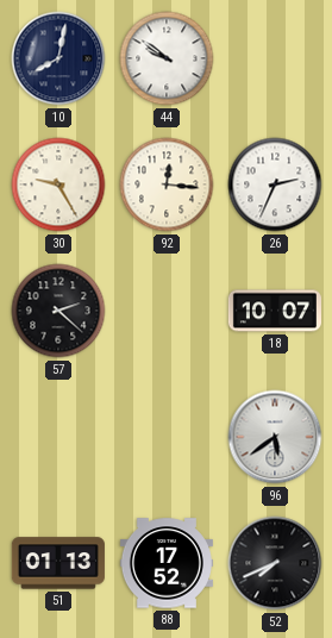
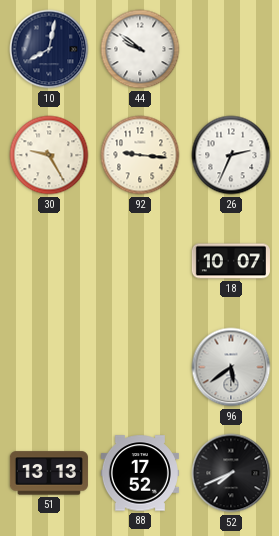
92: 12:16 -> 9:16 (140, 155)
57: 2:22 -> none (58, 311)
51: 01:13 -> 13:13 (49, 473)
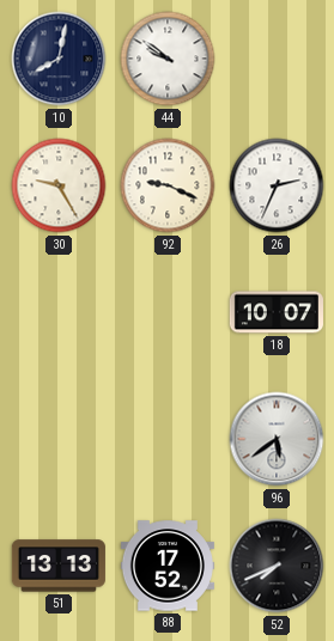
92: 9:16 -> 9:19 (168, 185)
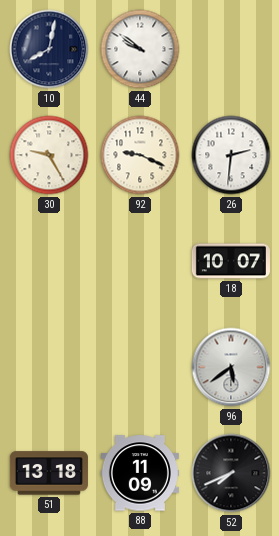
26: 2:34 -> 2:31 (231, 155)
51: 13:13 -> 13:18 (49, 473)
88: 17:52 -> 11:09 (140, 473)
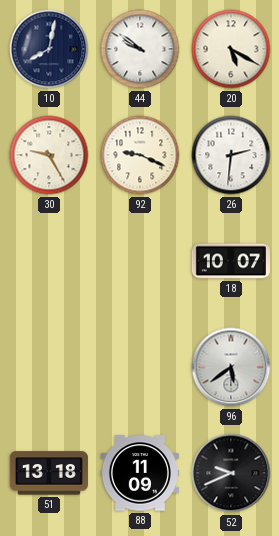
20: none -> 5:20 (231, 49)
52: 7:41 -> 9:41 (231, 473)
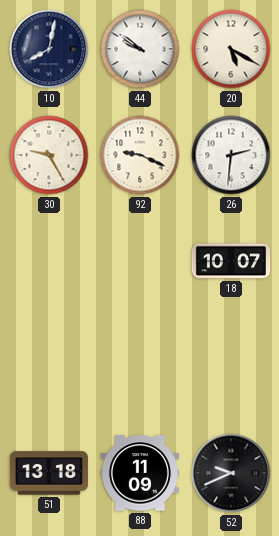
96: 5:39 -> none (231, 367)
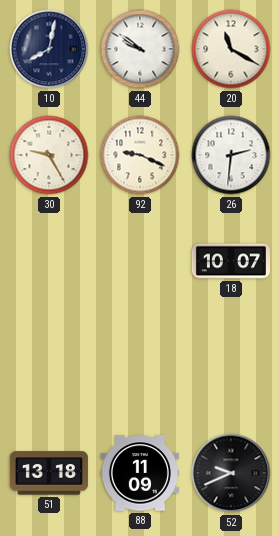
20: 5:20 -> 11:20 (231, 49)
